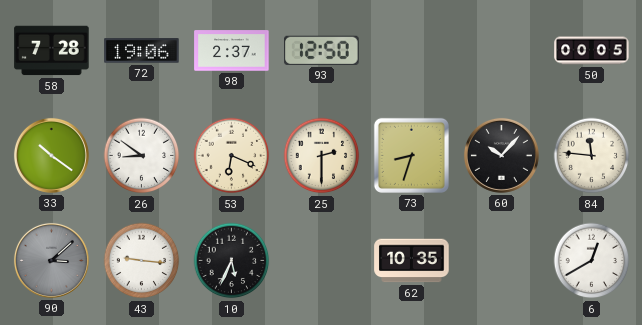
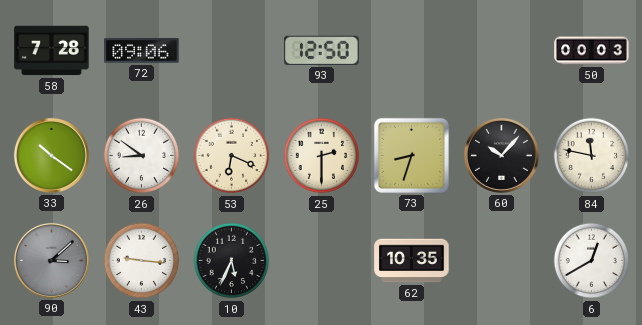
72: 19:06 -> 09:06 (142, 51)
98: 2:37 -> none (232, 51)
50: 00:05 -> 00:03 (592, 51)
84: 11:46 -> 11:47 (592, 156)
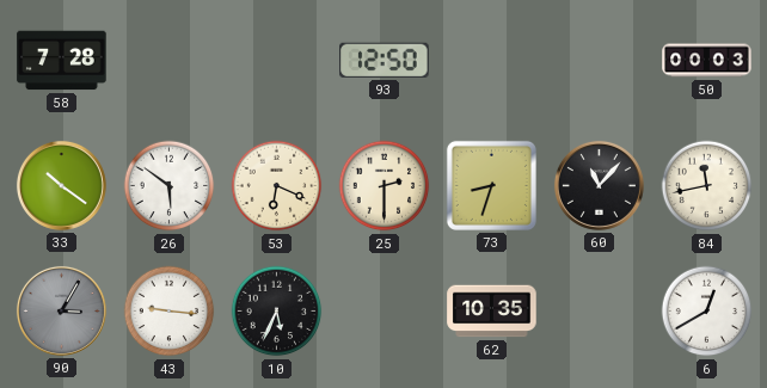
72: 09:06 -> none (142, 51)
26: 8:51 -> 5:51 (170, 186)
60: 10:07 -> 11:07 (599, 185)
84: 11:47 -> 11:43 (707, 186)
90: 3:08 -> 3:05 (61, 310)
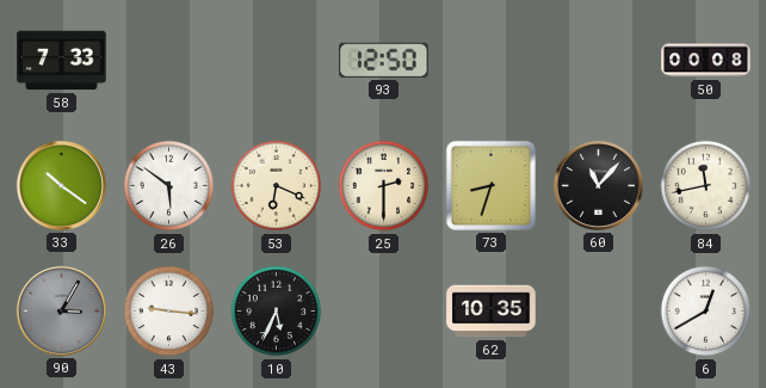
58: 7:28 -> 7:33 (62, 61)
50: 00:03 -> 00:08 (706, 61)
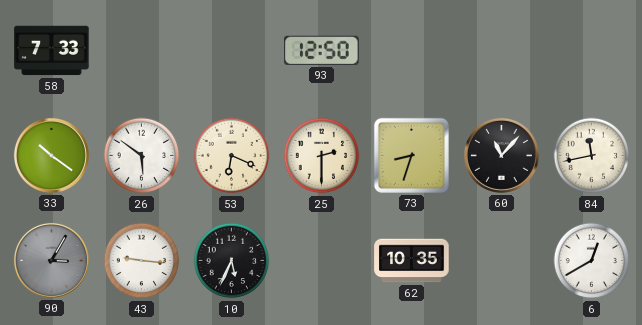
50: 00:08 -> none (706, 61)
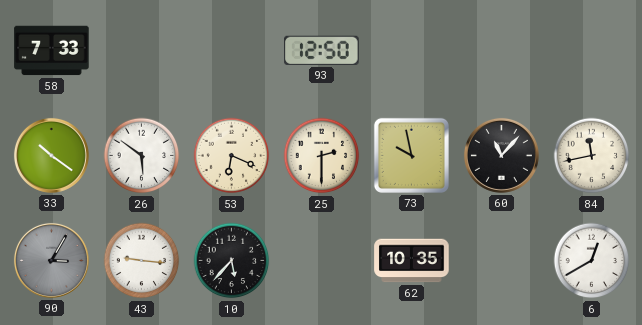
73: 8:33 -> 9:58 (411, 155)
10: 5:34 -> 5:37 (232, 261)
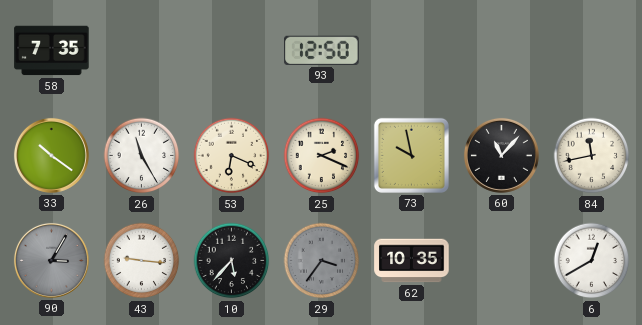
58: 7:33 -> 7:35 (52, 51)
26: 5:51 -> 11:25 (142, 156)
25: 2:30 -> 2:19 (322, 156)
29: none -> 3:36 (322, 261)
